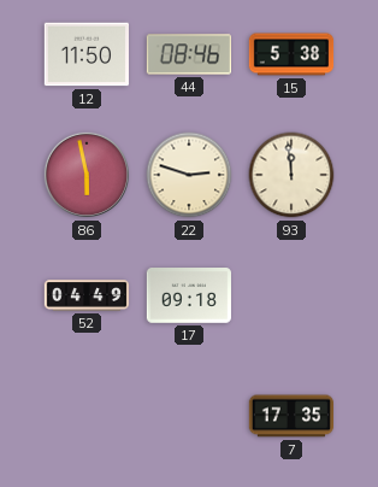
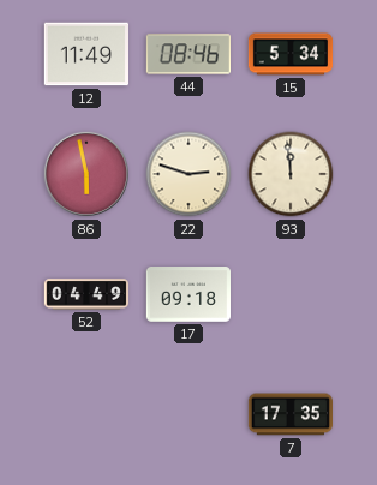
12: 11:50 -> 11:49 (85, 54)
15: 5:38 -> 5:34 (291, 54)
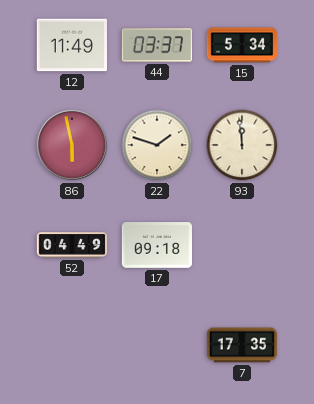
44: 08:46 -> 03:37 (156, 45)
22: 2:48 -> 1:48 (157, 145)
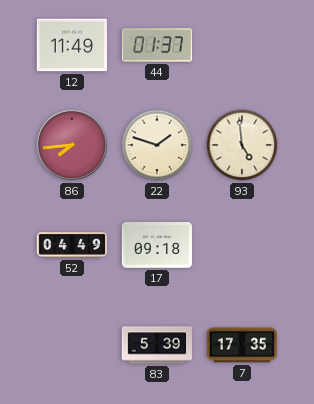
44: 03:37 -> 01:37 (156, 45)
15: 5:34 -> none (242, 45)
86: 5:58 -> 7:44 (72, 145)
93: 11:59 -> 4:59 (242, 145)
83: none -> 5:39 (157, 345)
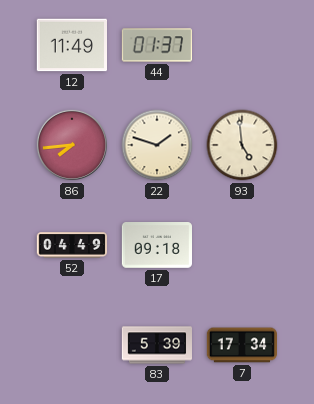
7: 17:35 -> 17:34 (241, 345)
